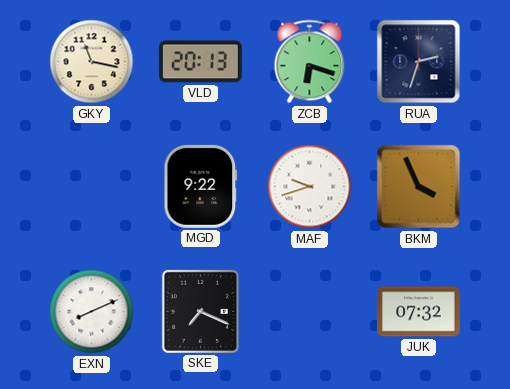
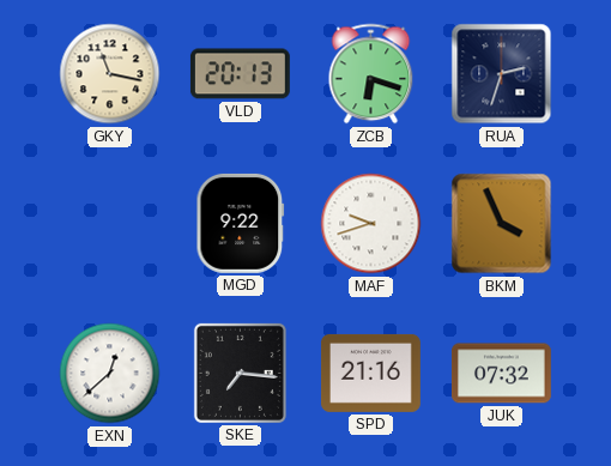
EXN: 8:11 -> 12:38 (110, 374)
SKE: 7:19 -> 7:16 (240, 373)
SPD: none -> 21:16 (370, 373)
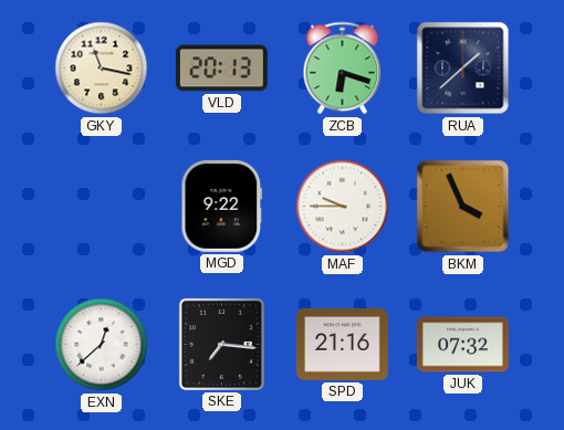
RUA: 2:33 -> 1:38 (463, 69)
MAF: 9:42 -> 9:45 (343, 207)
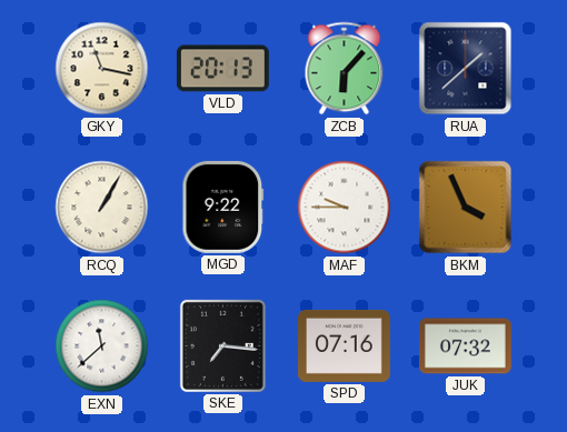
ZCB: 6:18 -> 6:07 (345, 69)
RCQ: none -> 1:05 (102, 208)
EXN: 12:38 -> 11:38 (102, 346)
SPD: 21:16 -> 07:16 (344, 345)
